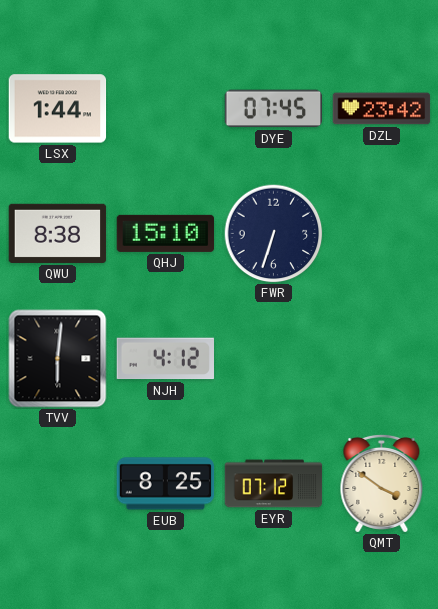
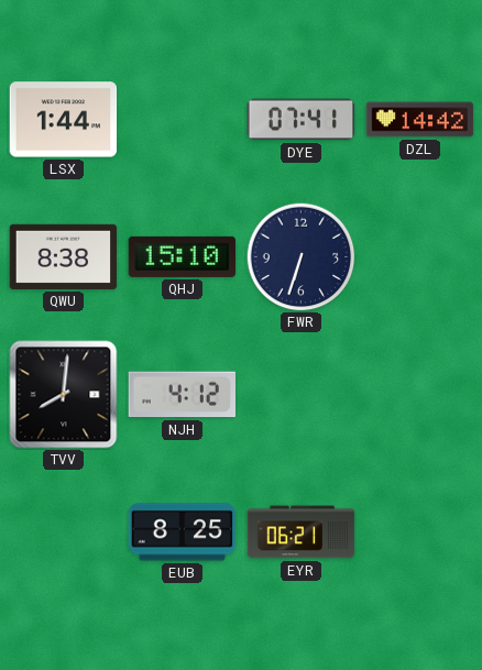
DYE: 07:45 -> 07:41 (302, 120)
DZL: 23:42 -> 14:42 (420, 120)
TVV: 6:01 -> 8:01 (64, 395)
EYR: 07:12 -> 06:21 (302, 532)
QMT: 3:51 -> none (382, 483)
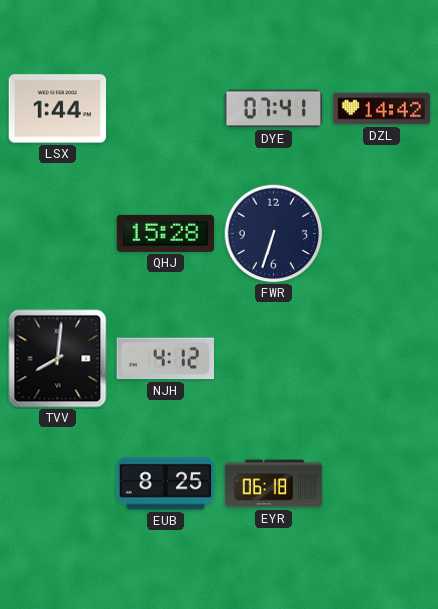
QWU: 8:38 -> none (64, 256)
QHJ: 15:10 -> 15:28 (166, 233)
EYR: 06:21 -> 06:18 (274, 484)
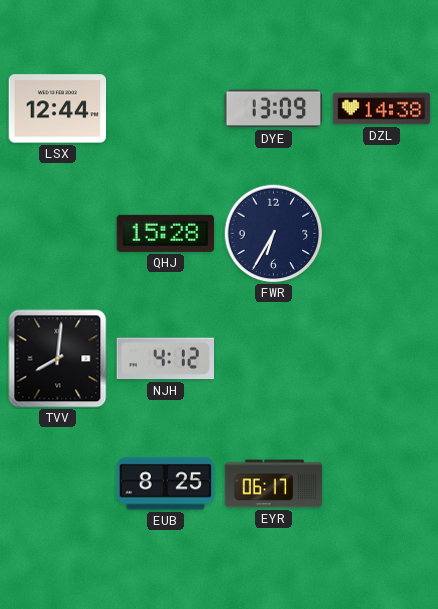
LSX: 1:44 -> 12:44 (58, 109)
DYE: 07:41 -> 13:09 (274, 109)
DZL: 14:42 -> 14:38 (382, 109)
FWR: 6:33 -> 6:35 (274, 234)
EYR: 06:18 -> 06:17 (274, 484)
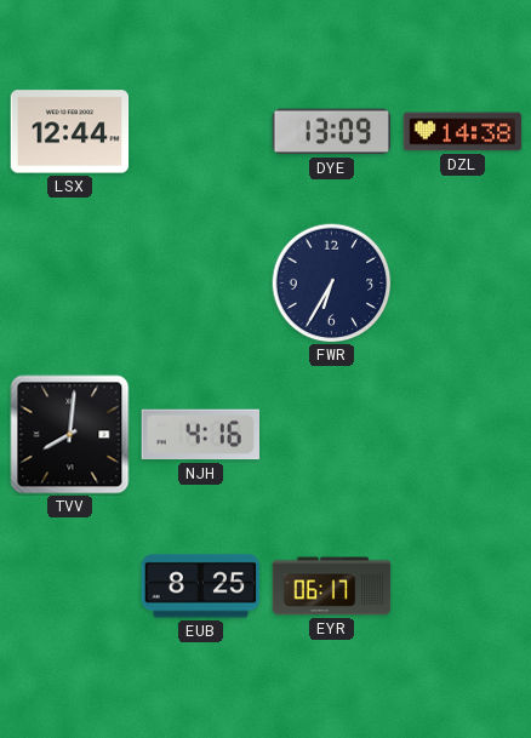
QHJ: 15:28 -> none (166, 233)
NJH: 4:12 -> 4:16 (200, 435)
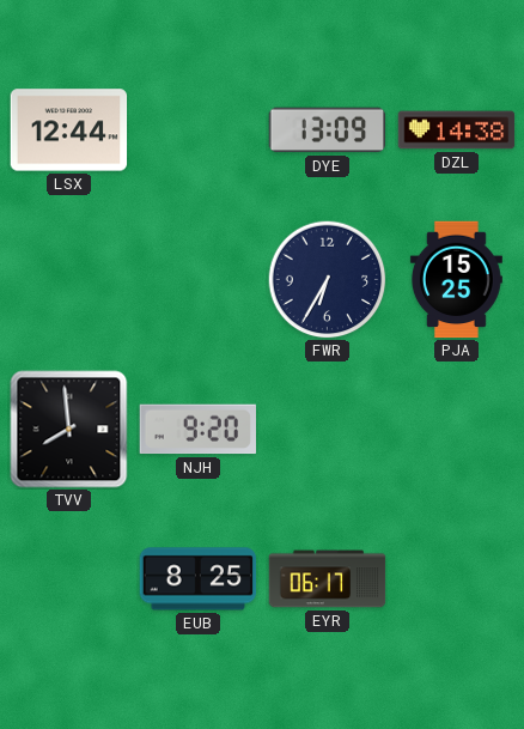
PJA: none -> 15:25 (456, 280)
TVV: 8:01 -> 7:59 (69, 430)
NJH: 4:16 -> 9:20 (197, 430)
